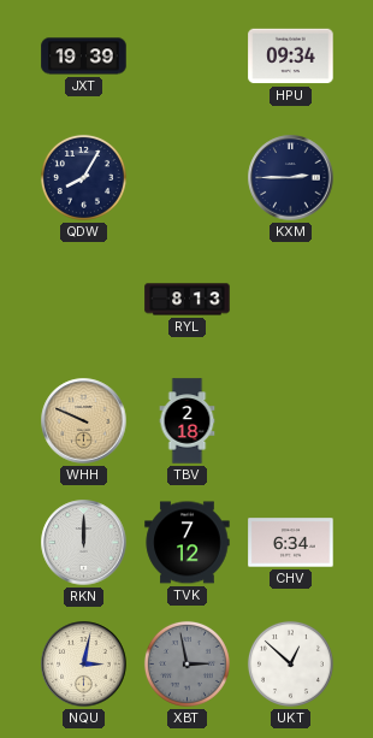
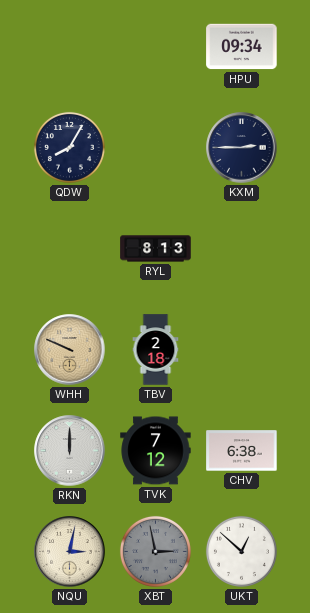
JXT: 19:39 -> none (84, 57)
CHV: 6:34 -> 6:38 (242, 451)
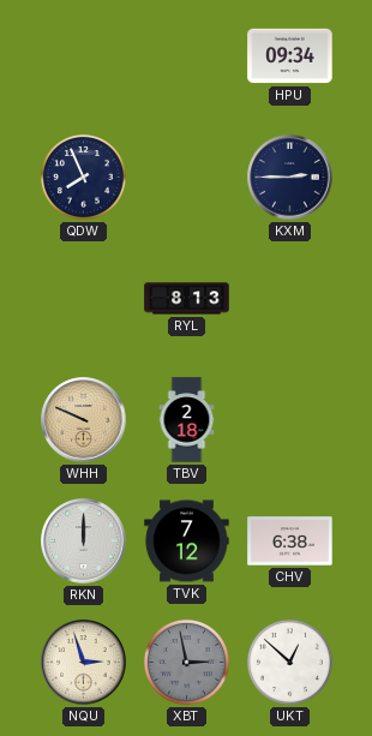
QDW: 8:05 -> 7:56 (83, 176)
NQU: 3:02 -> 2:57 (84, 663)
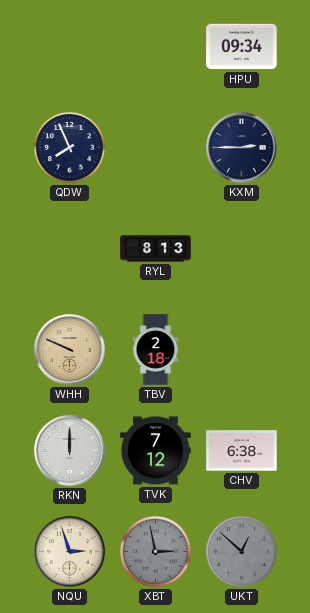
UKT dial: white -> grey (241, 551)
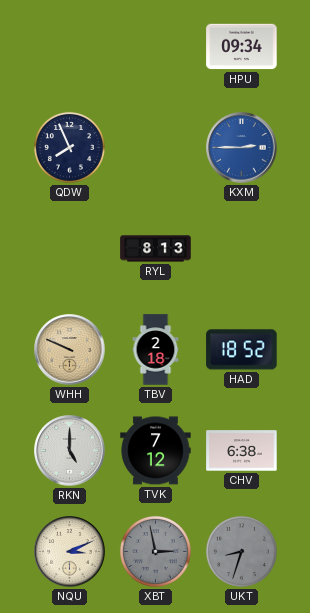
KXM dial: navy -> blue (242, 148)
HAD: none -> 18:52 (242, 350)
RKN: 12:00 -> 5:00 (70, 451)
NQU: 2:57 -> 3:11 (70, 552)
UKT: 12:52 -> 8:33 (241, 551)
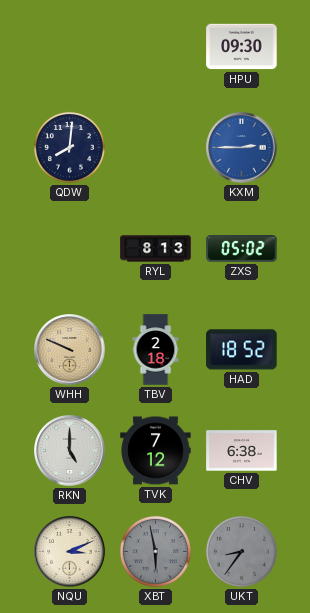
HPU: 09:34 -> 09:30 (242, 47)
QDW: 7:56 -> 8:01 (69, 147)
ZXS: none -> 05:02 (242, 249)
XBT: 2:58 -> 5:58 (155, 551)
UKT: 8:33 -> 8:36 (241, 551)
